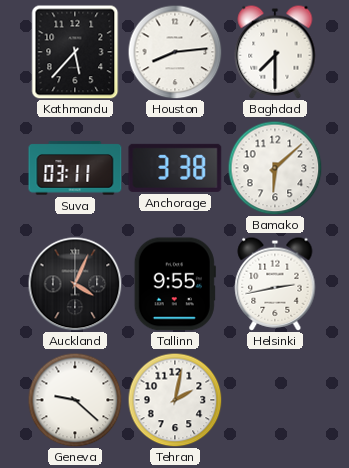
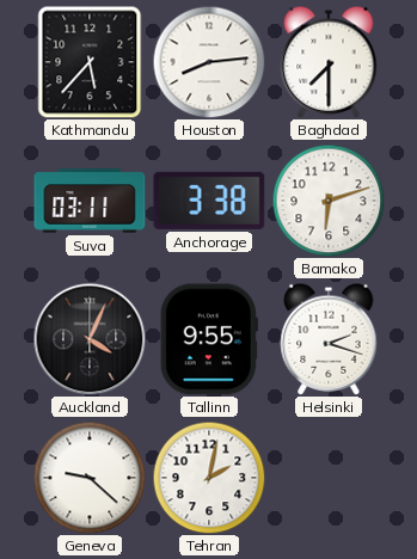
Bamako: 6:08 -> 6:12 (329, 201)
Helsinki: 2:43 -> 2:18 (329, 339)
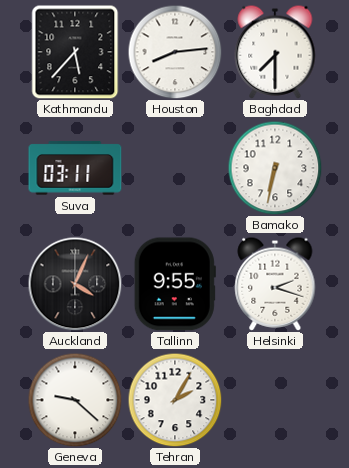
Anchorage: 3:38 -> none (209, 201)
Bamako: 6:12 -> 6:32 (275, 168)
Tehran: 2:02 -> 2:05 (175, 400)
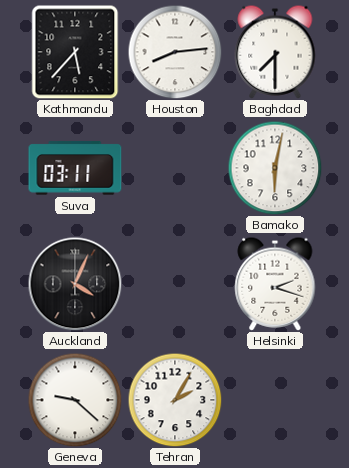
Bamako: 6:32 -> 6:02 (275, 168)
Tallinn: 9:55 -> none (175, 284)
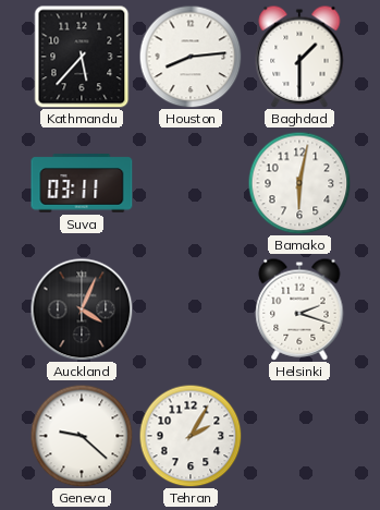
Baghdad: 7:30 -> 1:30 (299, 57)
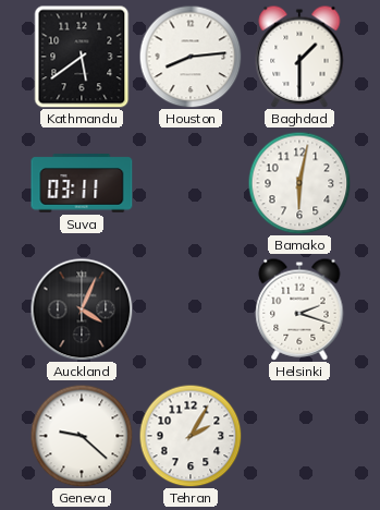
Kathmandu: 5:37 -> 5:39 (82, 57)
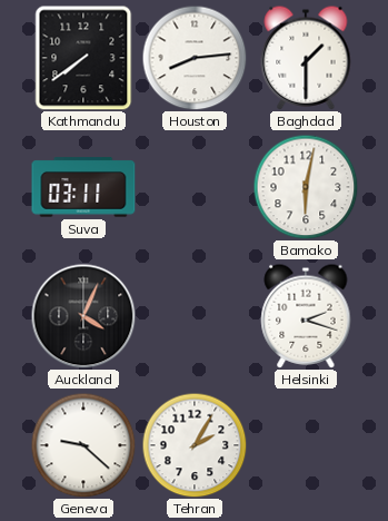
Kathmandu: 5:39 -> 7:39 (83, 58)
